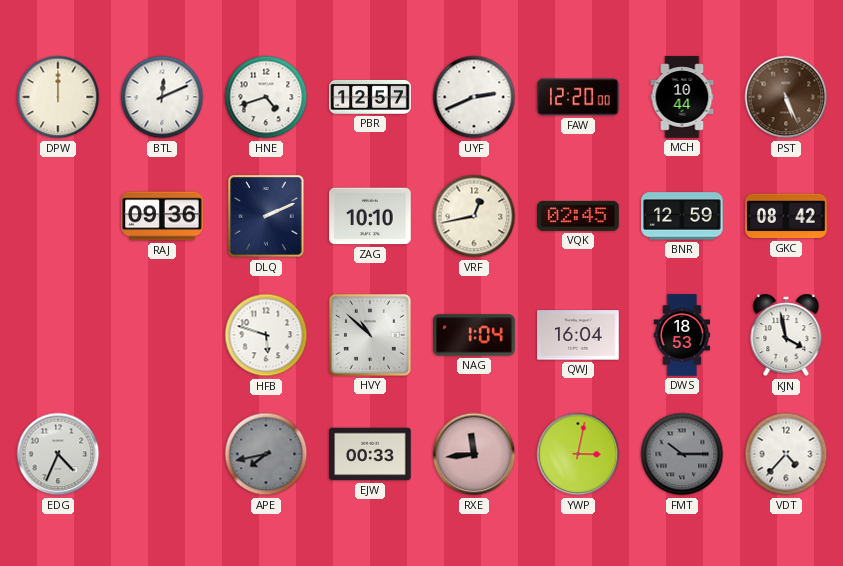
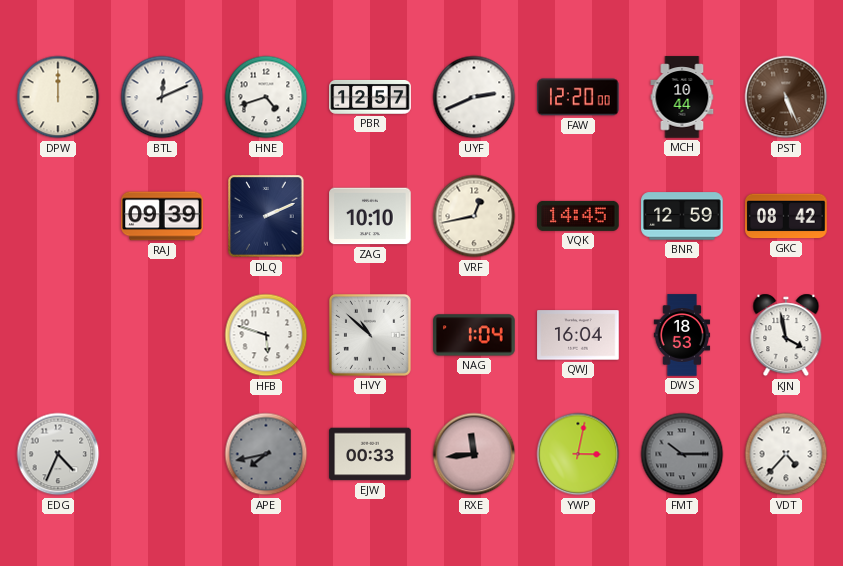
RAJ: 09:36 -> 09:39 (162, 216)
VQK: 02:45 -> 14:45 (578, 216)
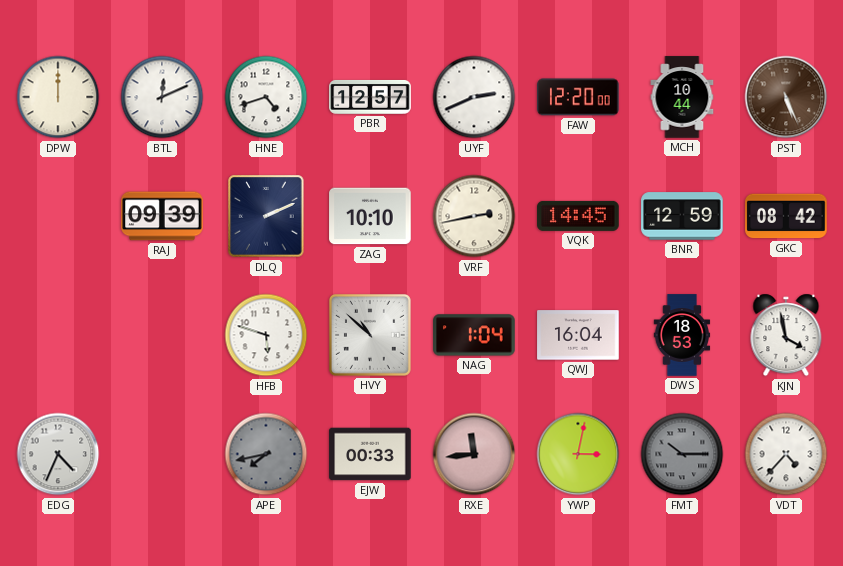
VRF: 12:43 -> 2:43 (474, 216)
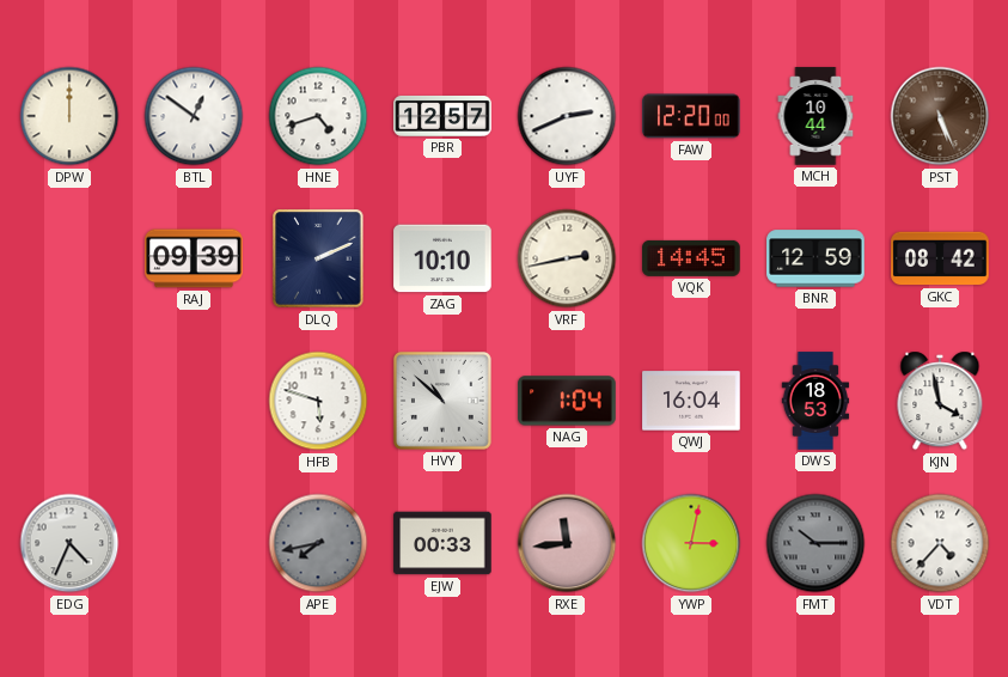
BTL: 12:11 -> 12:51 (194, 116)
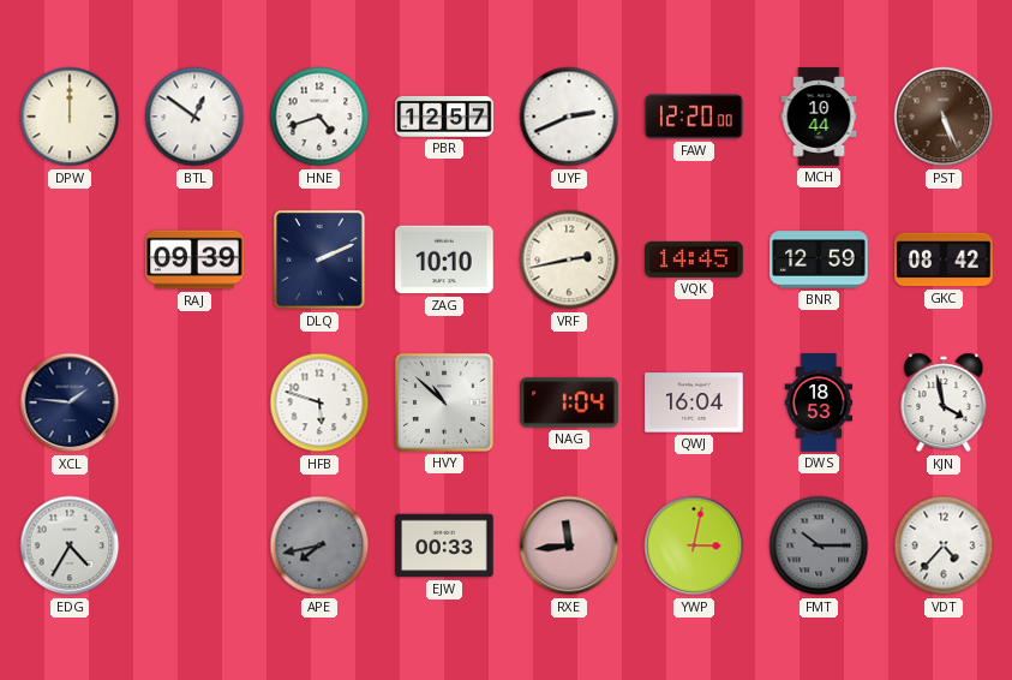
XCL: none -> 1:46 (70, 402)
EDG: 4:34 -> 4:35 (70, 545)
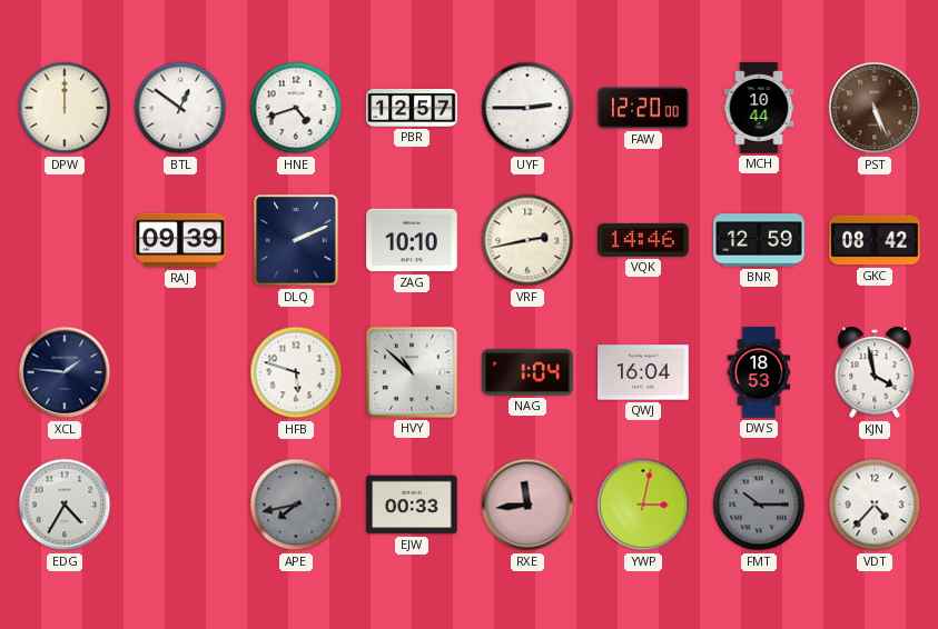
UYF: 2:41 -> 2:45 (527, 108)
VQK: 14:45 -> 14:46 (643, 240)
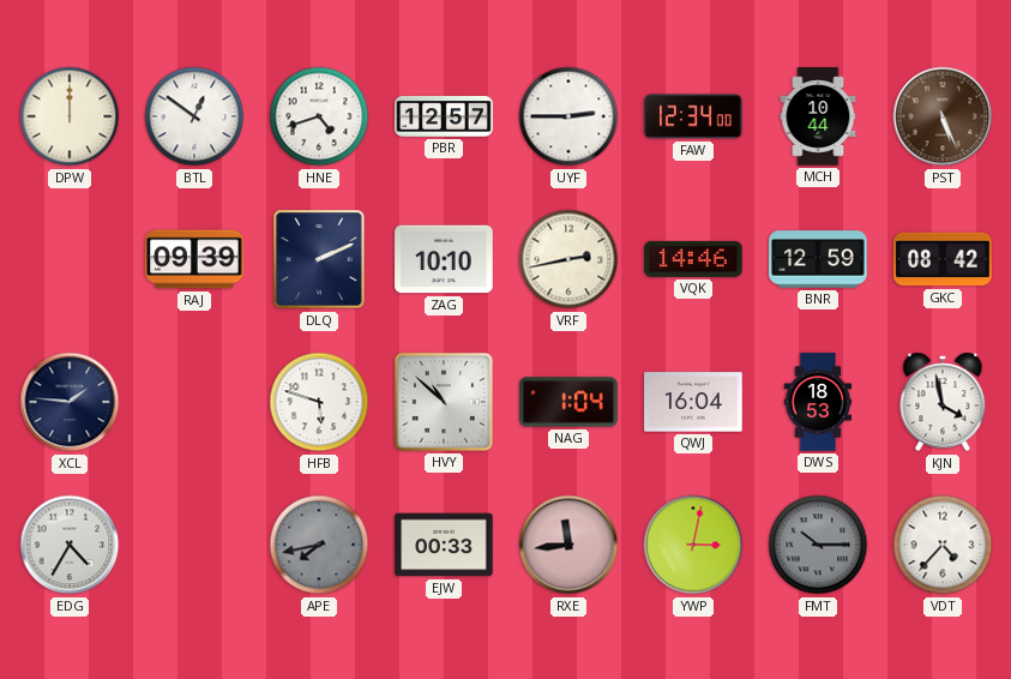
FAW: 12:20 -> 12:34 (693, 116)
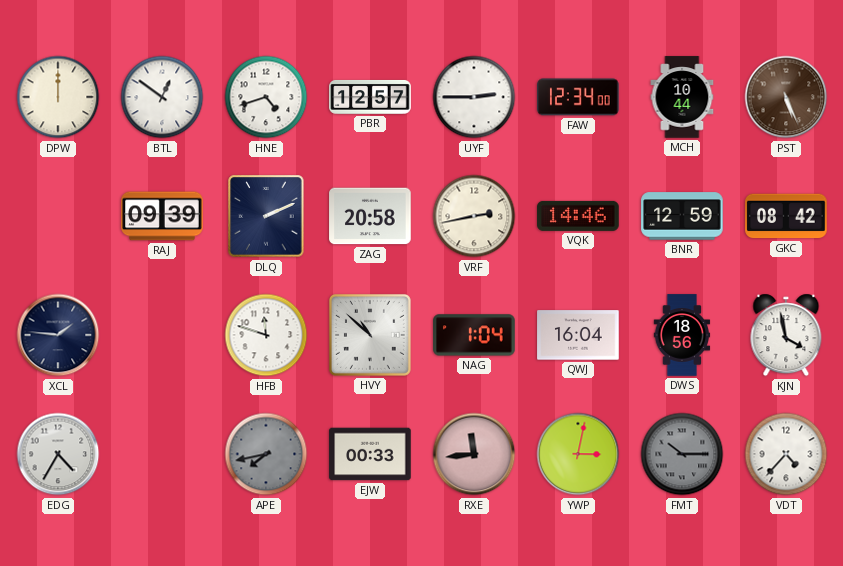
ZAG: 10:10 -> 20:58 (370, 216)
HFB: 5:48 -> 11:48 (266, 335)
DWS: 18:53 -> 18:56 (682, 335)
